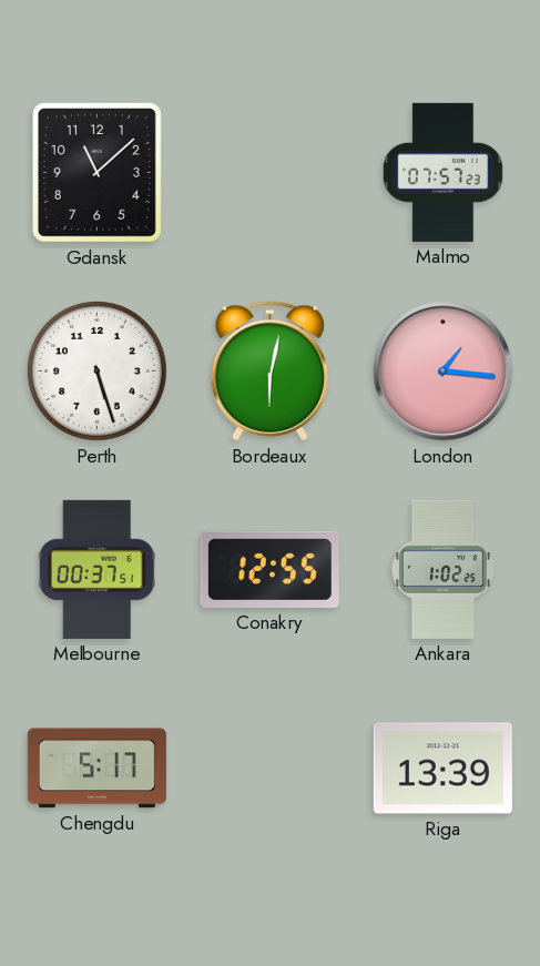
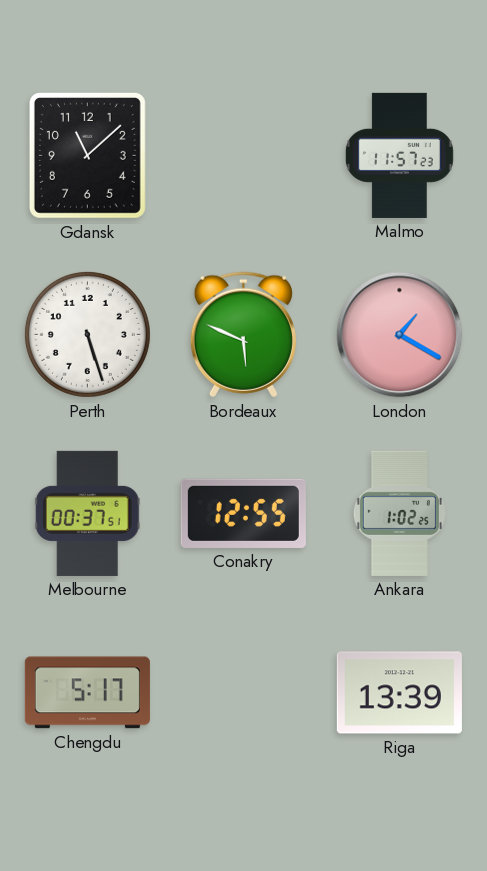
Malmo: 07:57 -> 11:57 (399, 155)
Bordeaux: 6:02 -> 5:49 (243, 335)
London: 1:16 -> 1:20 (400, 335)
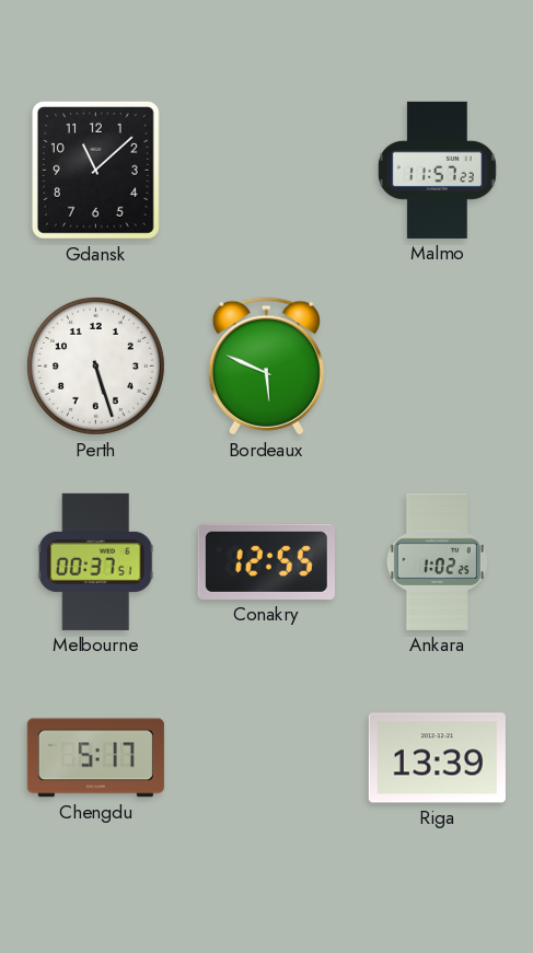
London: 1:20 -> none (400, 335)
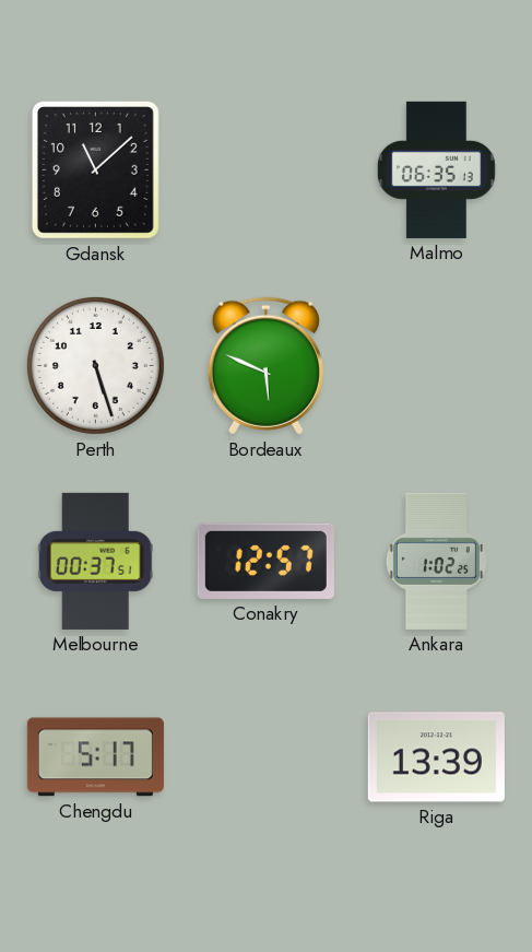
Malmo: 11:57 -> 06:35 (436, 169)
Conakry: 12:55 -> 12:57 (265, 561)
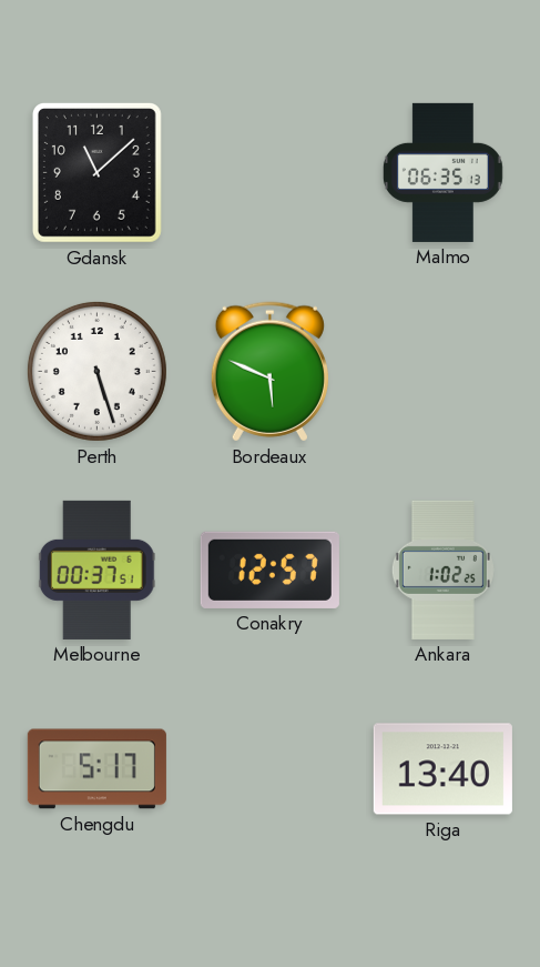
Riga: 13:39 -> 13:40 (442, 769)
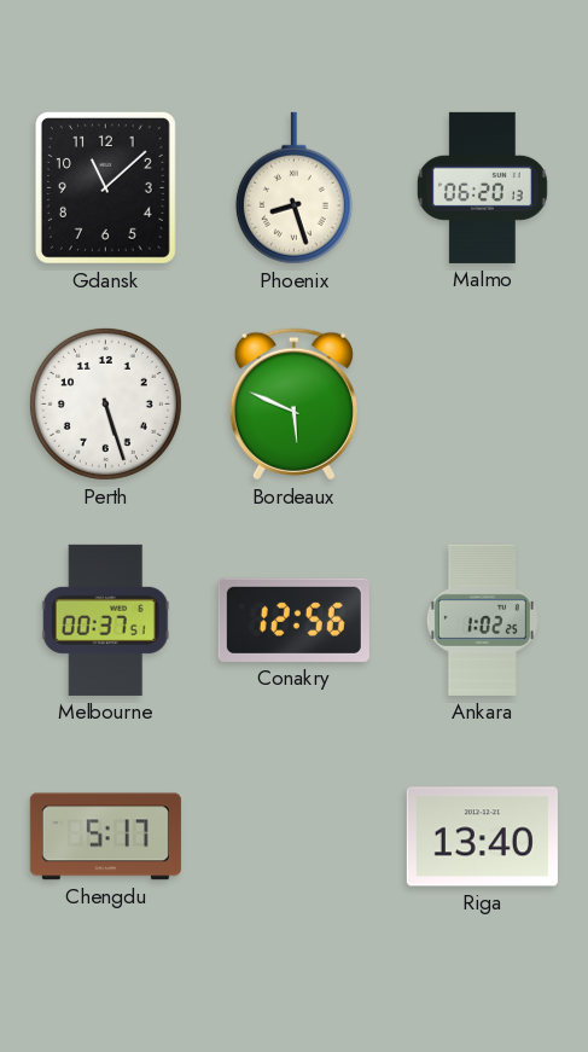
Phoenix: none -> 8:27 (293, 188)
Malmo: 06:35 -> 06:20 (482, 187)
Conakry: 12:57 -> 12:56 (293, 620)
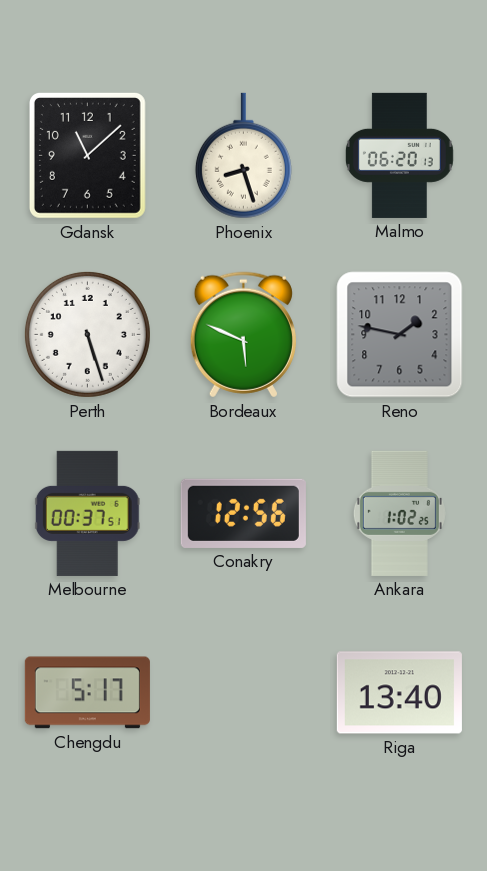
Reno: none -> 1:47 (400, 335)
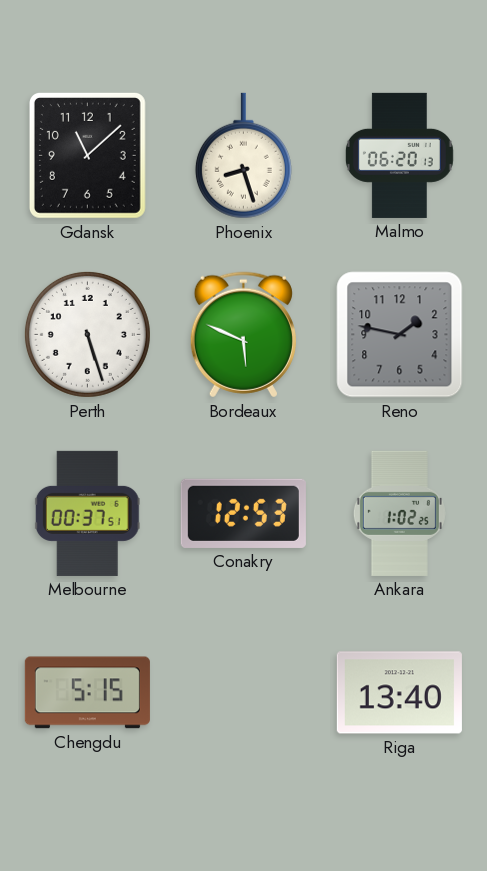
Conakry: 12:56 -> 12:53 (243, 513)
Chengdu: 5:17 -> 5:15 (87, 693)
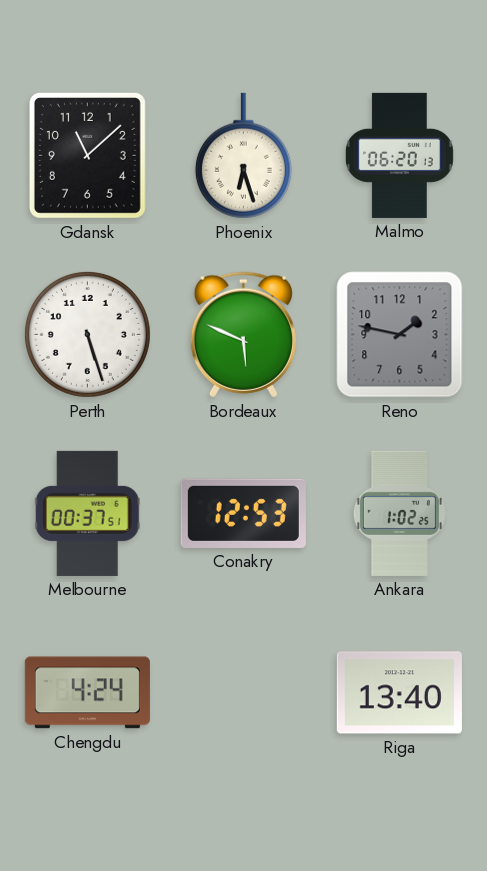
Phoenix: 8:27 -> 6:27 (243, 156)
Chengdu: 5:15 -> 4:24 (87, 693)
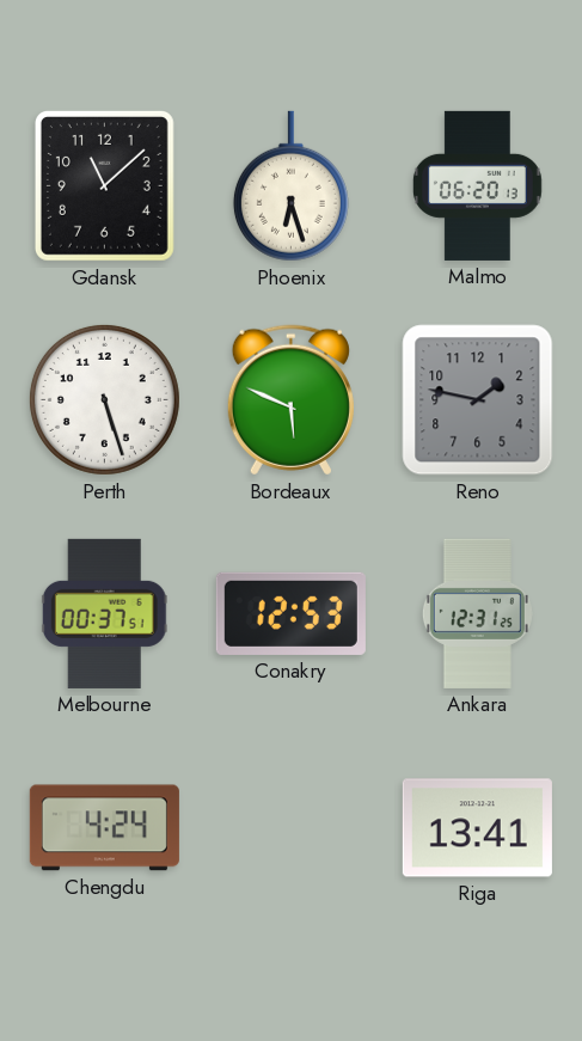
Ankara: 1:02 -> 12:31 (477, 613)
Riga: 13:40 -> 13:41 (477, 828)
